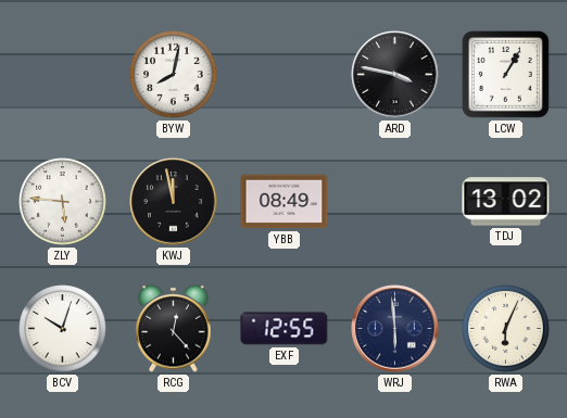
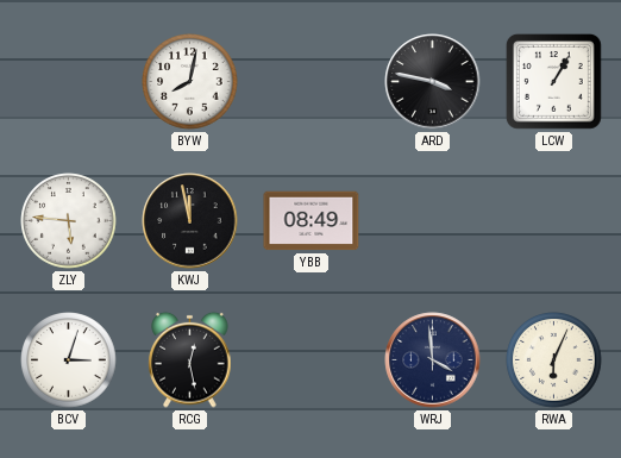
TDJ: 13:02 -> none (506, 202)
BCV: 10:03 -> 3:03 (69, 360)
RCG: 12:23 -> 12:28 (190, 359)
EXF: 12:55 -> none (285, 329)
WRJ: 5:59 -> 3:59 (433, 360)
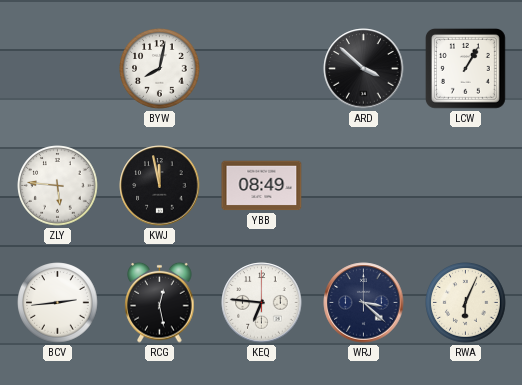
ARD: 3:47 -> 3:52 (364, 69)
BCV: 3:03 -> 2:44 (58, 303)
KEQ: none -> 6:46 (262, 303)
WRJ: 3:59 -> 3:22 (364, 303)
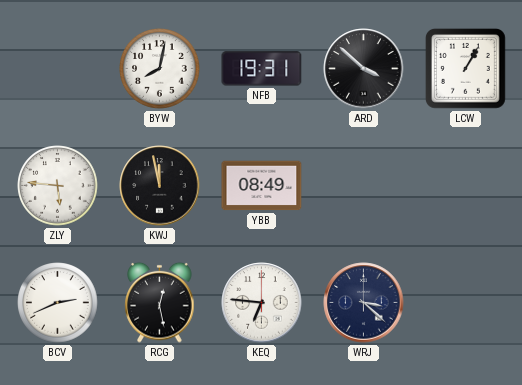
NFB: none -> 19:31 (262, 69)
BCV: 2:44 -> 2:41 (58, 303)
RWA: 6:04 -> none (466, 303)
